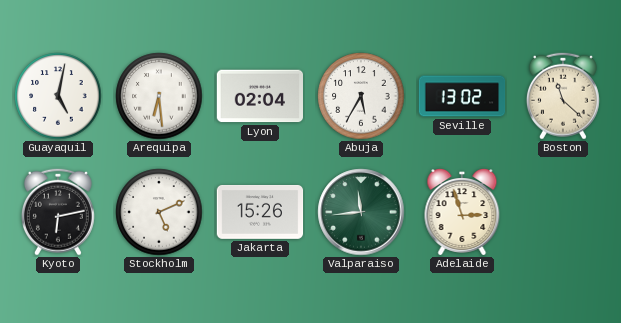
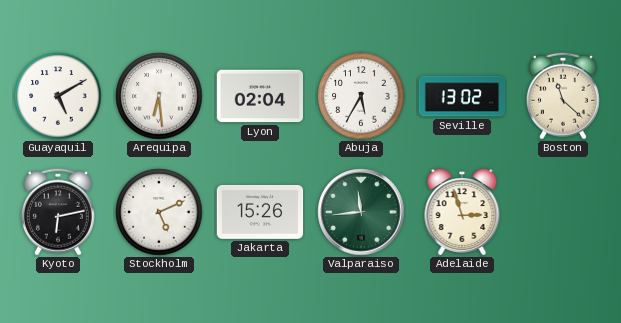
Guayaquil: 5:02 -> 5:10 (58, 96)
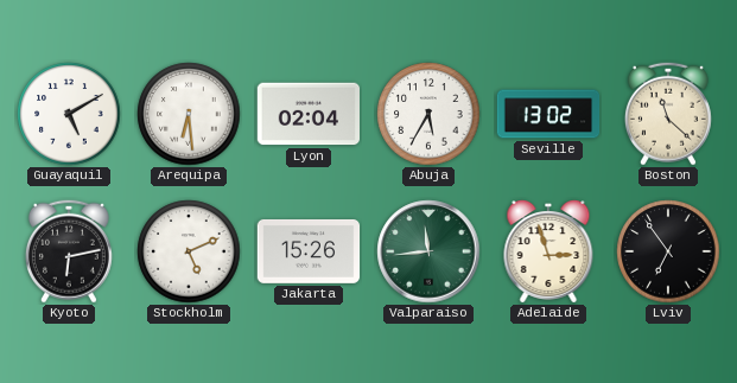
Lviv: none -> 6:54 (668, 251)
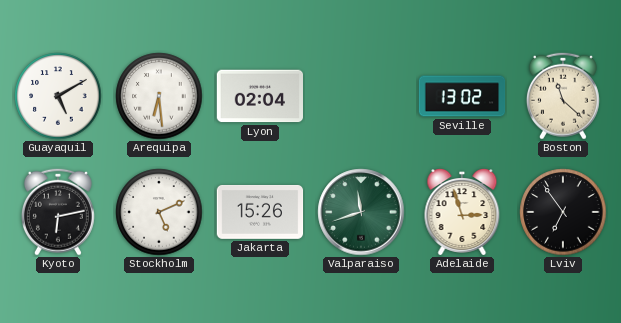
Abuja: 5:35 -> none (428, 114)
Valparaiso: 11:44 -> 11:42 (361, 212)
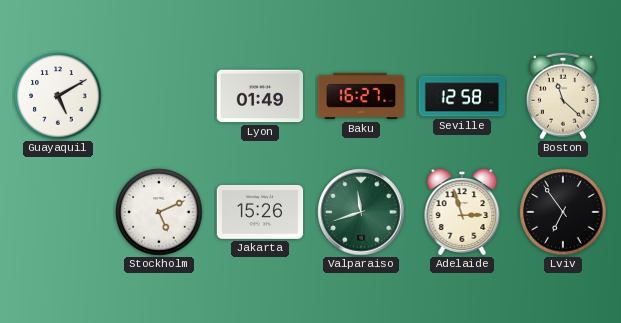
Arequipa: 6:29 -> none (159, 96)
Lyon: 02:04 -> 01:49 (260, 96)
Baku: none -> 16:27 (361, 96)
Seville: 13:02 -> 12:58 (462, 96)
Kyoto: 6:13 -> none (58, 212)
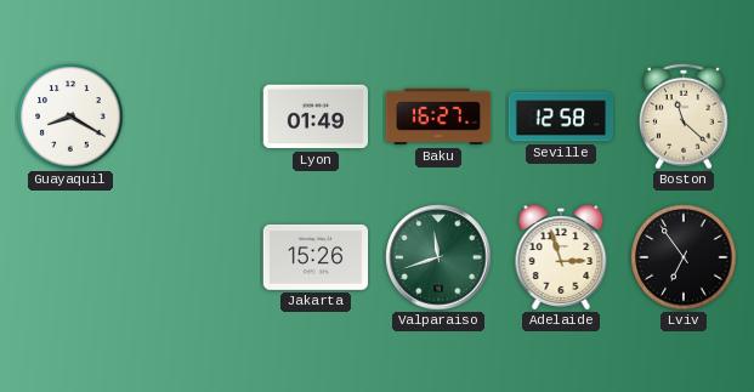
Guayaquil: 5:10 -> 8:20 (70, 117)
Stockholm: 5:11 -> none (159, 212)
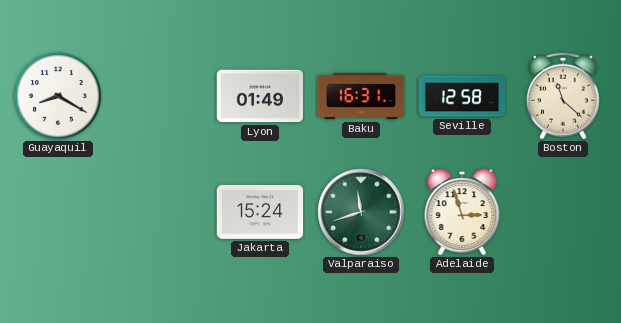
Baku: 16:27 -> 16:31 (361, 96)
Jakarta: 15:26 -> 15:24 (260, 212)
Lviv: 6:54 -> none (684, 257)
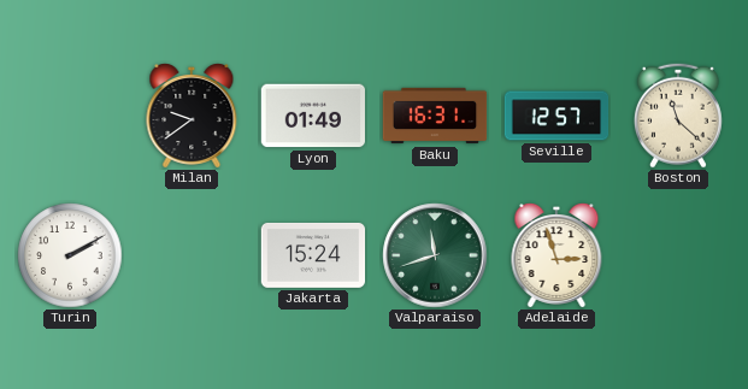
Guayaquil: 8:20 -> none (58, 96)
Milan: none -> 9:39 (192, 117)
Seville: 12:58 -> 12:57 (556, 116)
Turin: none -> 2:10 (70, 255)
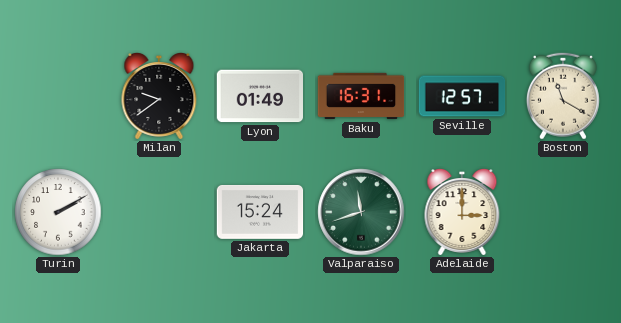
Boston: 11:22 -> 11:20 (563, 96)
Adelaide: 2:57 -> 3:00 (462, 213)
